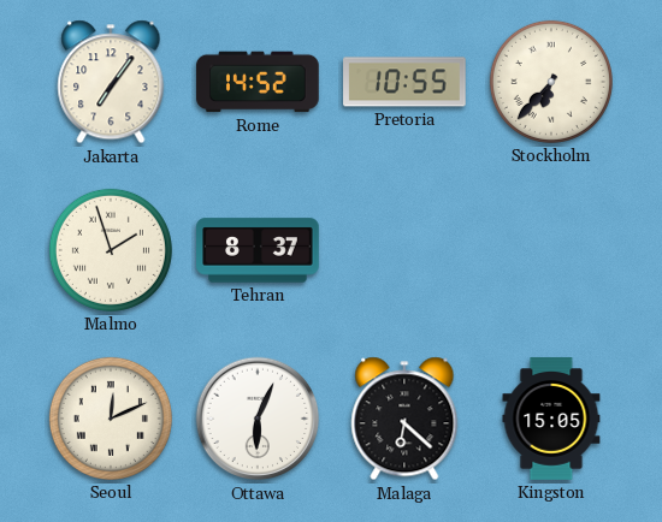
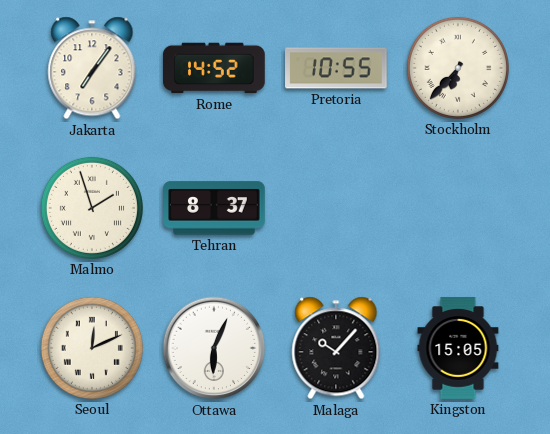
Malaga: 6:22 -> 10:07 (336, 348)
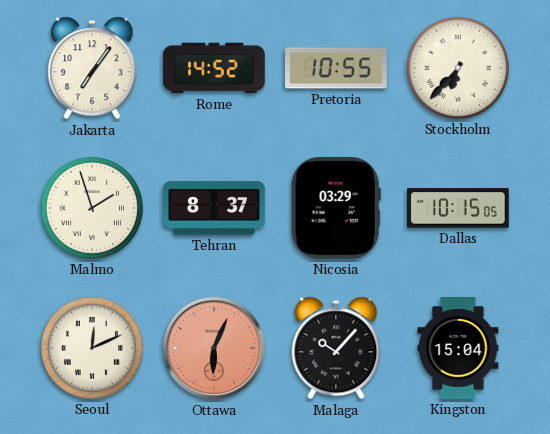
Nicosia: none -> 03:29 (336, 209)
Dallas: none -> 10:15 (458, 208)
Ottawa dial: white -> salmon (214, 348)
Kingston: 15:05 -> 15:04 (458, 348)
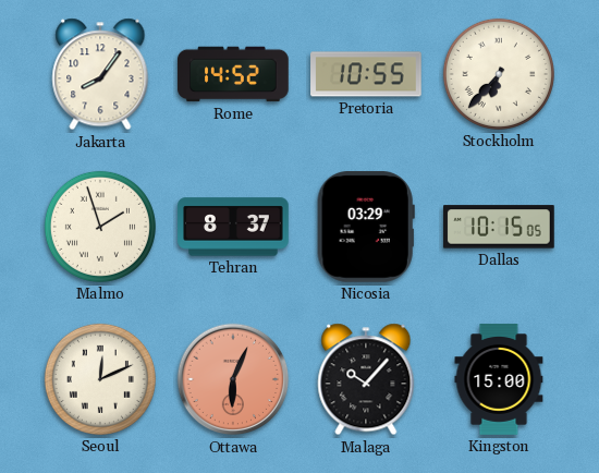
Jakarta: 7:06 -> 8:06 (100, 74)
Kingston: 15:04 -> 15:00 (499, 379)
